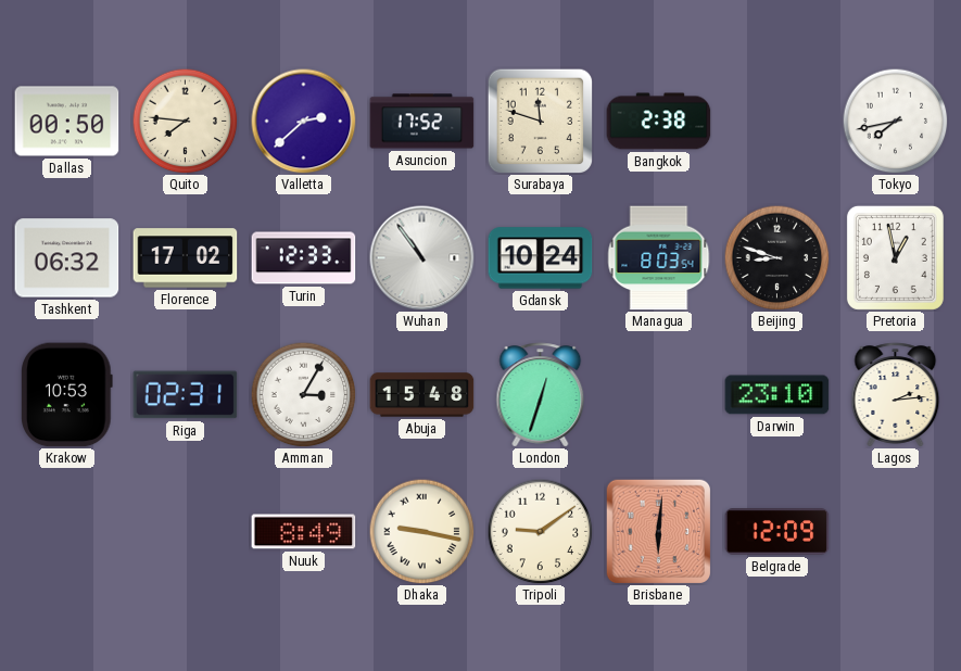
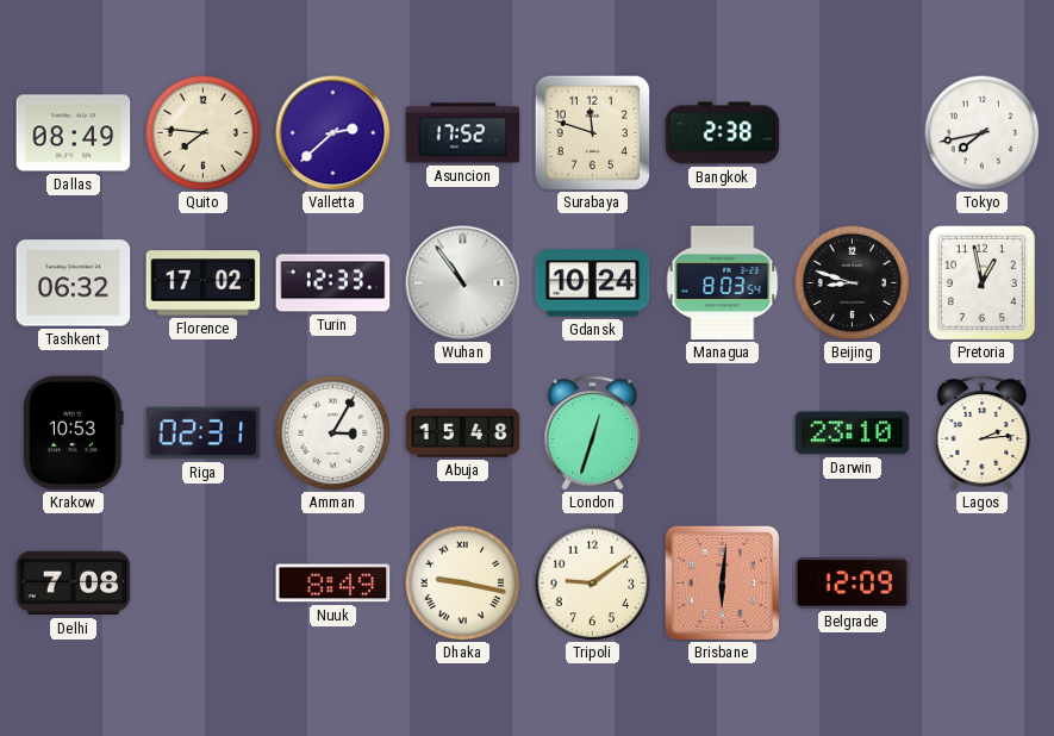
Dallas: 00:50 -> 08:49 (74, 133)
Delhi: none -> 7:08 (74, 584)
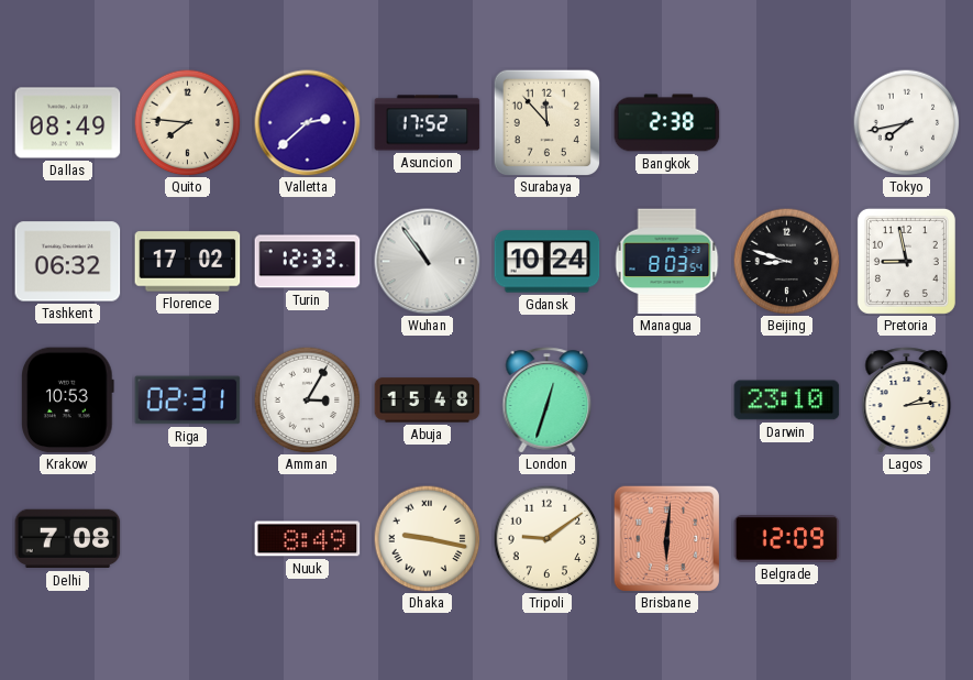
Surabaya: 11:48 -> 11:53 (546, 122)
Pretoria: 12:58 -> 8:58 (906, 261)
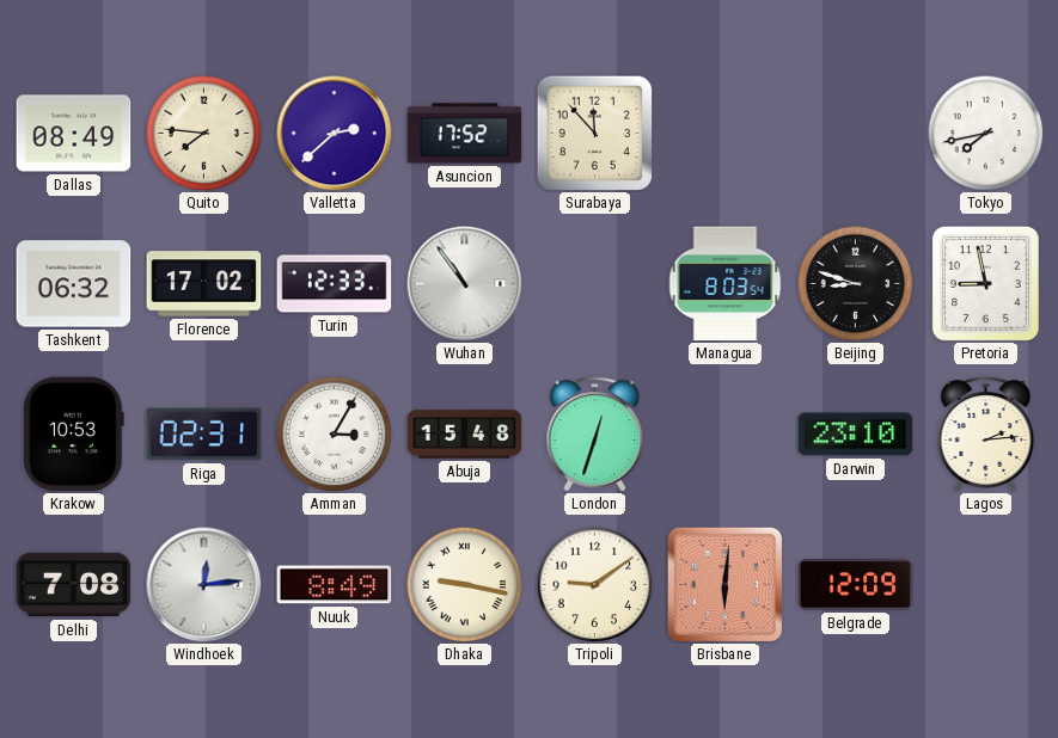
Bangkok: 2:38 -> none (667, 123)
Gdansk: 10:24 -> none (548, 262)
Windhoek: none -> 12:14 (204, 585)
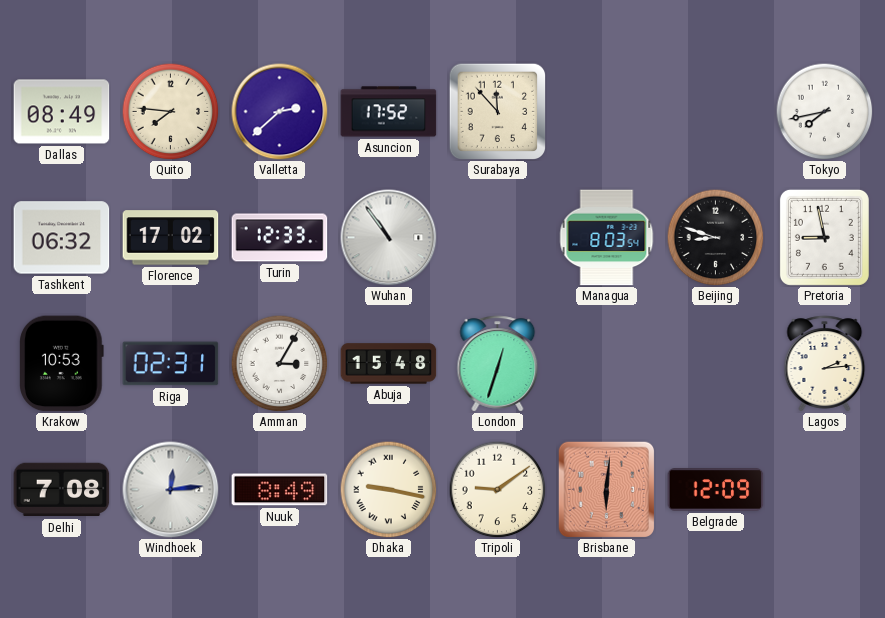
Darwin: 23:10 -> none (856, 435)
